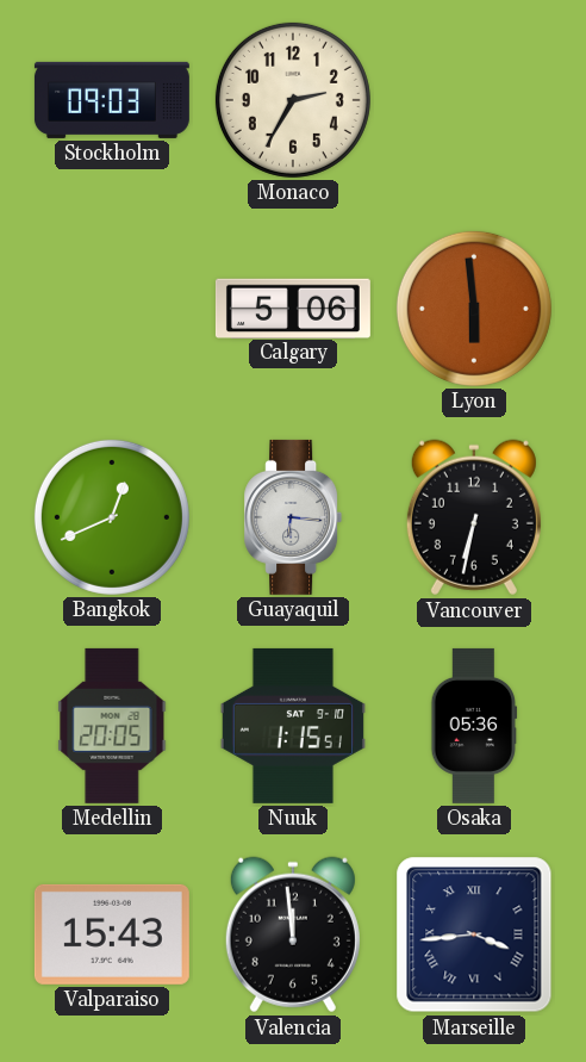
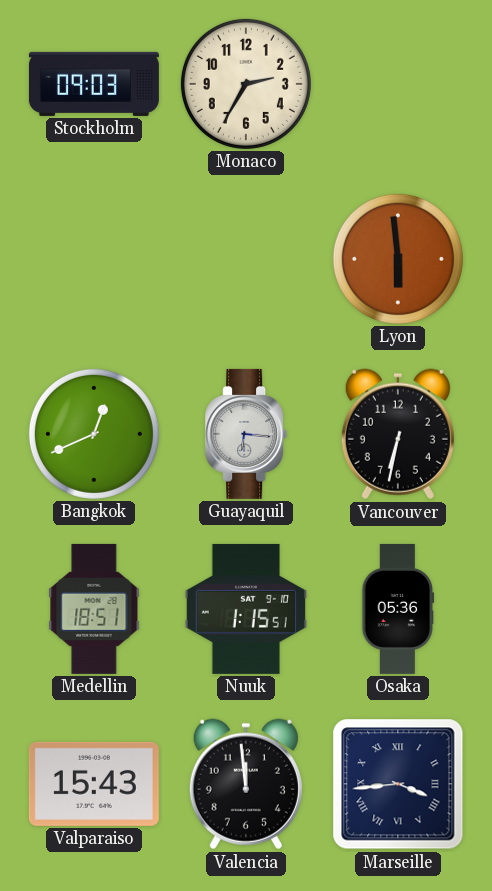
Calgary: 5:06 -> none (293, 308)
Medellin: 20:05 -> 18:51 (94, 609)
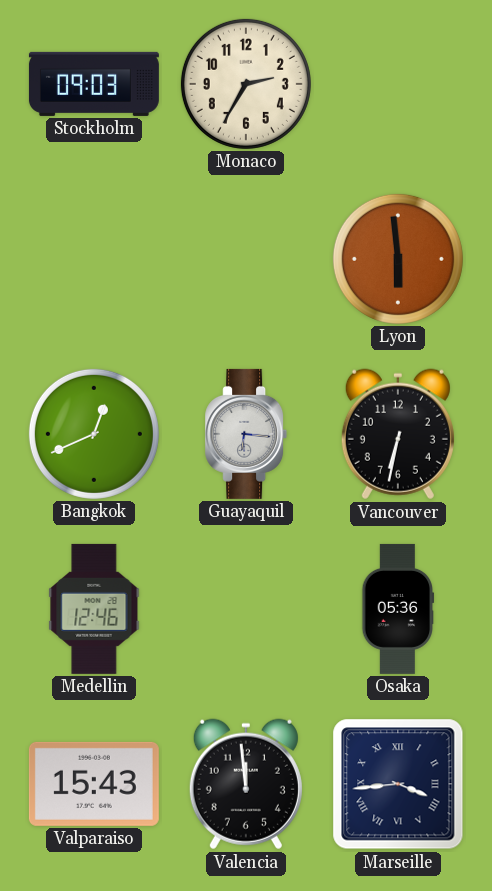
Medellin: 18:51 -> 12:46 (94, 609)
Nuuk: 1:15 -> none (246, 609)
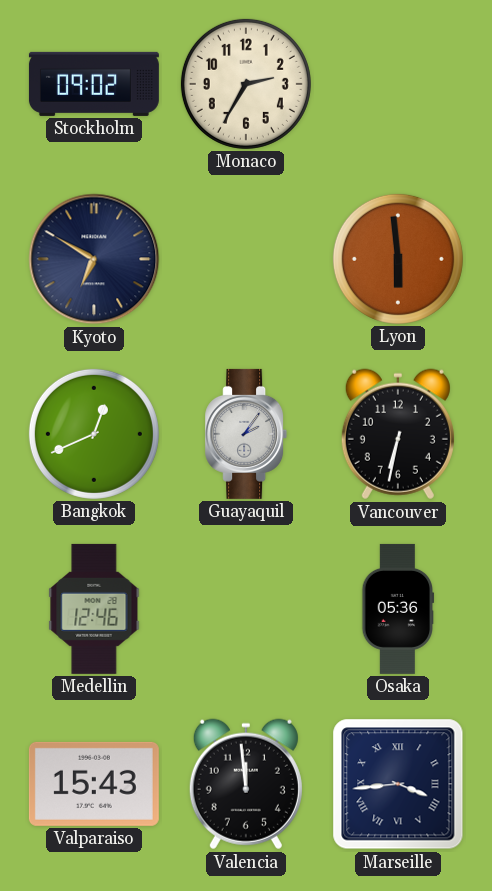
Stockholm: 09:03 -> 09:02 (94, 84)
Kyoto: none -> 6:50 (94, 259)
Guayaquil: 6:16 -> 2:06 (246, 434)
